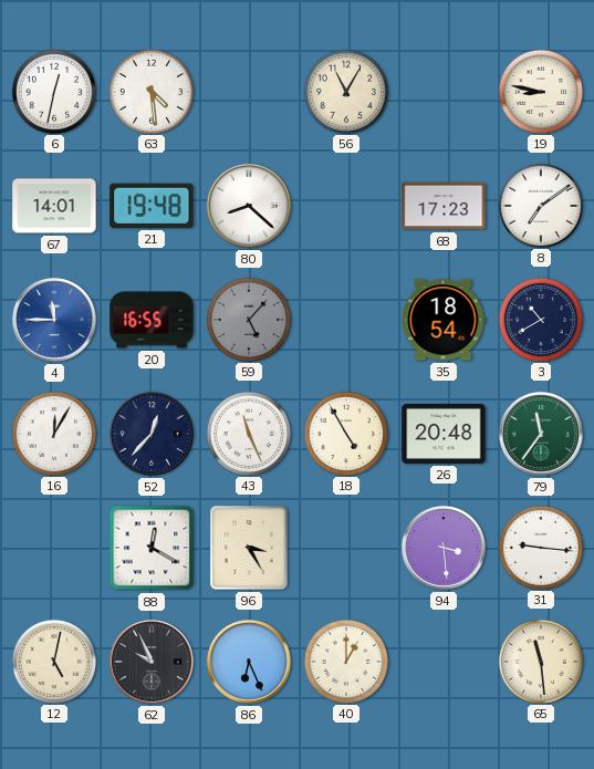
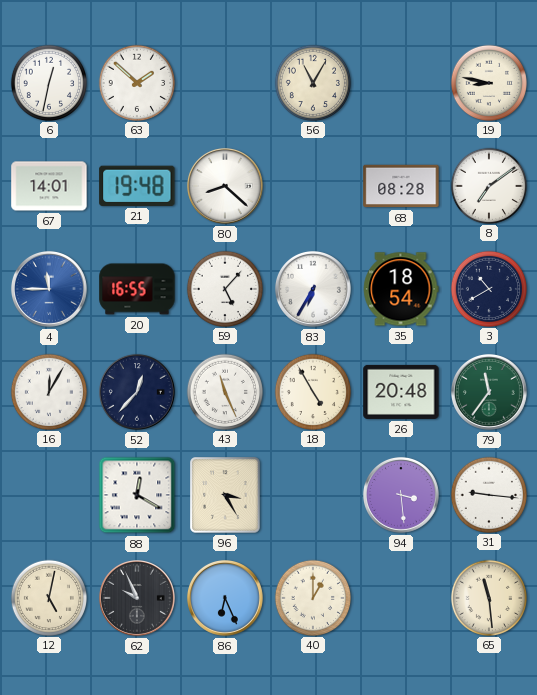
63: 4:29 -> 1:52 (136, 82)
68: 17:23 -> 08:28 (401, 186)
59 dial: grey -> white (224, 288)
83: none -> 6:35 (313, 289)
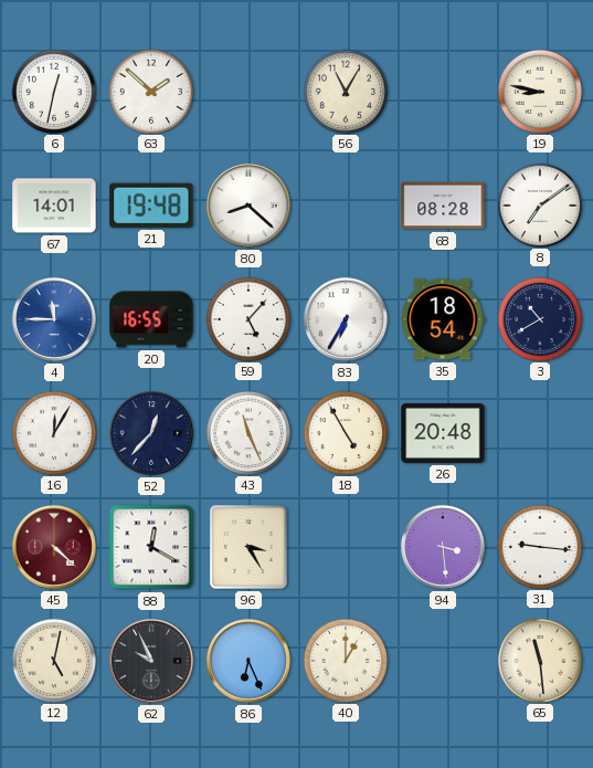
79: 11:36 -> none (489, 392)
45: none -> 4:22 (54, 547)
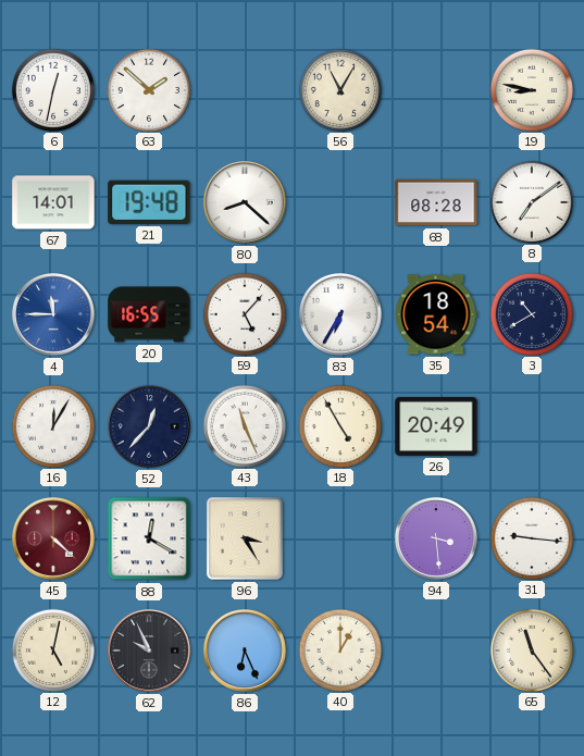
26: 20:48 -> 20:49 (436, 426)
65: 11:29 -> 11:24 (531, 649)
